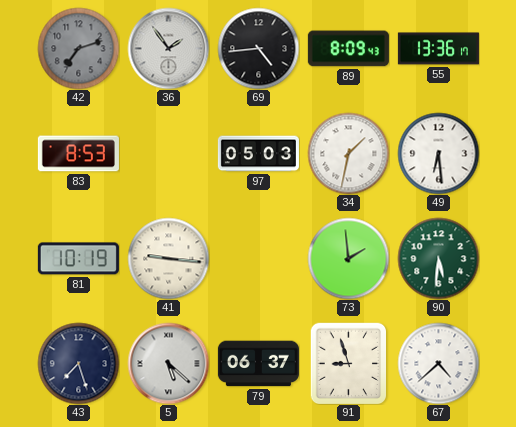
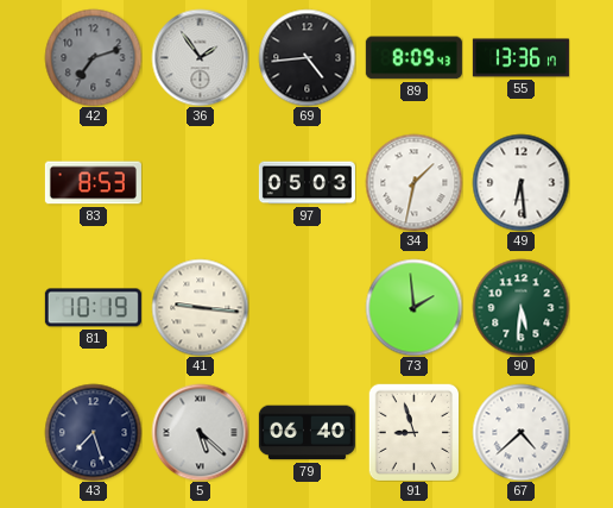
79: 06:37 -> 06:40 (306, 433)
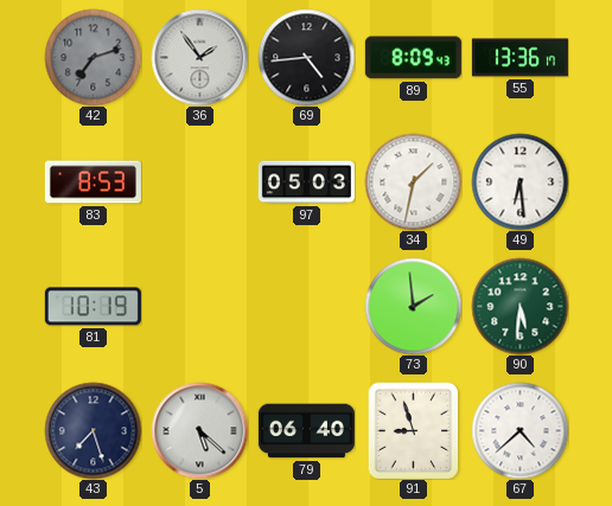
41: 9:16 -> none (200, 307)
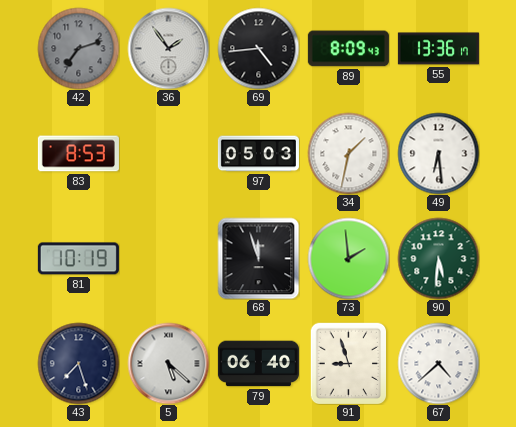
68: none -> 11:57 (258, 258)
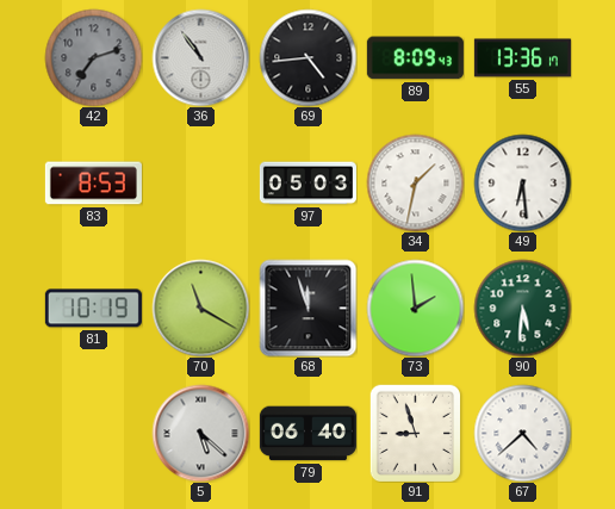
36: 1:54 -> 10:54 (200, 57)
70: none -> 11:20 (200, 308)
43: 7:27 -> none (78, 363)
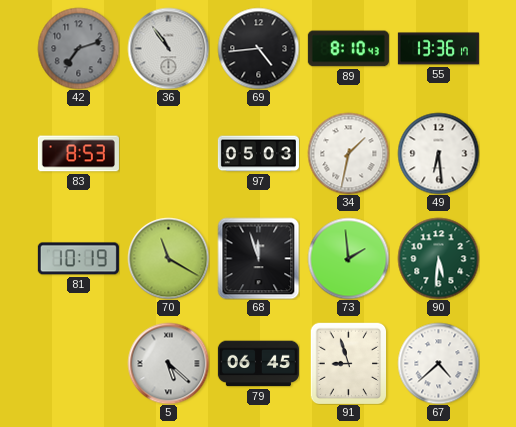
89: 8:09 -> 8:10 (348, 49)
79: 06:40 -> 06:45 (258, 364)
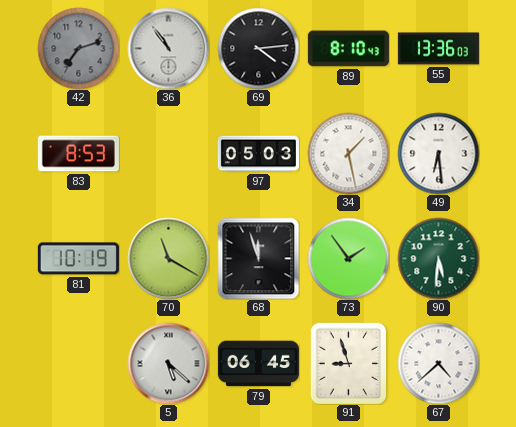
69: 4:44 -> 4:14 (258, 48)
55: 13:36:17 -> 13:36:03 (438, 49)
34: 1:32 -> 1:28 (348, 153)
73: 1:59 -> 1:54 (348, 258)
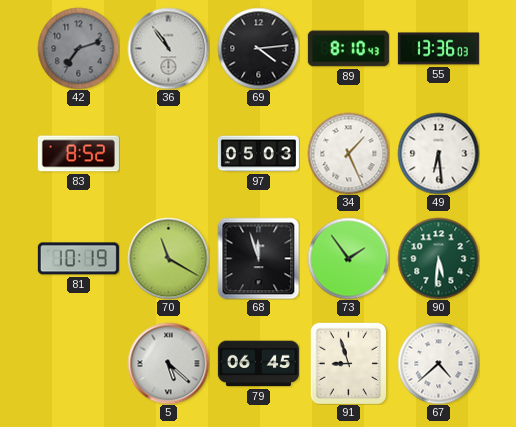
83: 8:53 -> 8:52 (78, 154)
34: 1:28 -> 1:26 (348, 153)
